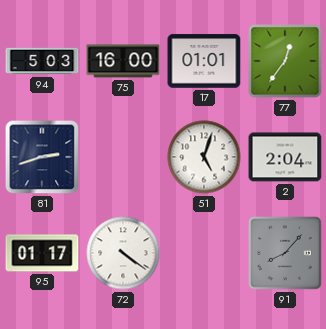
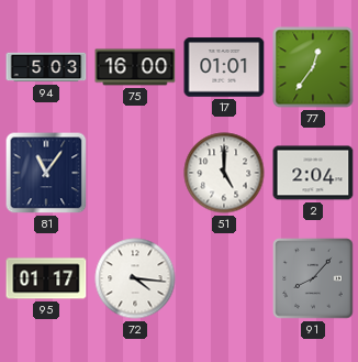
81: 2:42 -> 11:06 (46, 173)
51: 5:03 -> 5:00 (224, 173)
72: 4:21 -> 4:16 (135, 278)
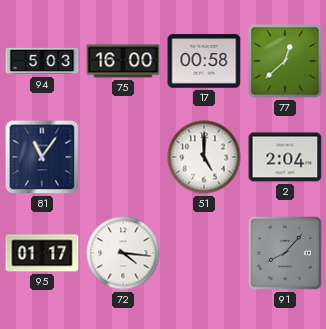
17: 01:01 -> 00:58 (204, 61)
77: 12:36 -> 12:38 (285, 61)
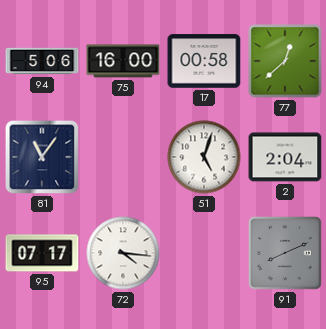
94: 5:03 -> 5:06 (42, 61)
51: 5:00 -> 5:03 (204, 157)
95: 01:17 -> 07:17 (42, 253)
91: 8:07 -> 8:11 (285, 253)
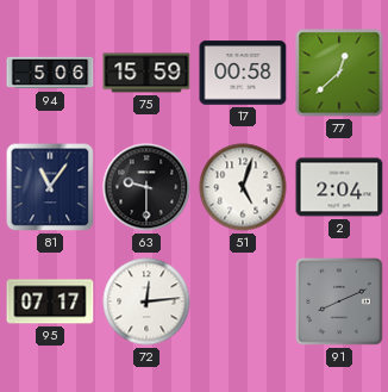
75: 16:00 -> 15:59 (146, 73)
63: none -> 9:30 (146, 187)
72: 4:16 -> 12:14 (146, 301)
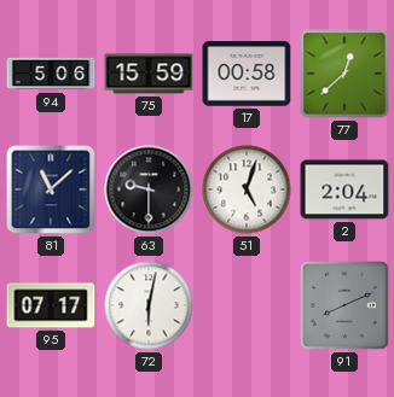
81: 11:06 -> 11:08 (51, 189)
72: 12:14 -> 6:02 (149, 305)
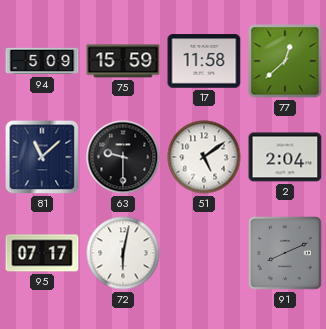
94: 5:06 -> 5:09 (42, 61)
17: 00:58 -> 11:58 (204, 61)
51: 5:03 -> 5:09 (204, 157)
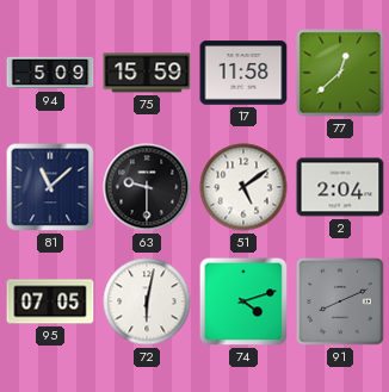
95: 07:17 -> 07:05 (50, 301)
74: none -> 4:12 (243, 301)
